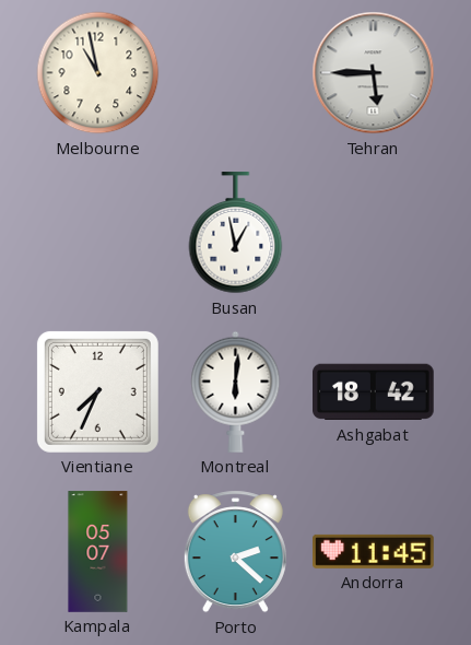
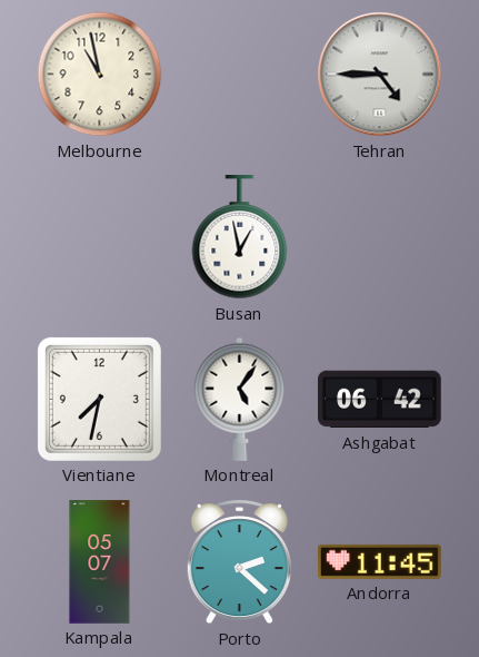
Tehran: 5:45 -> 4:45 (380, 75)
Vientiane: 7:34 -> 7:32 (99, 399)
Montreal: 6:01 -> 5:06 (240, 399)
Ashgabat: 18:42 -> 06:42 (380, 400)
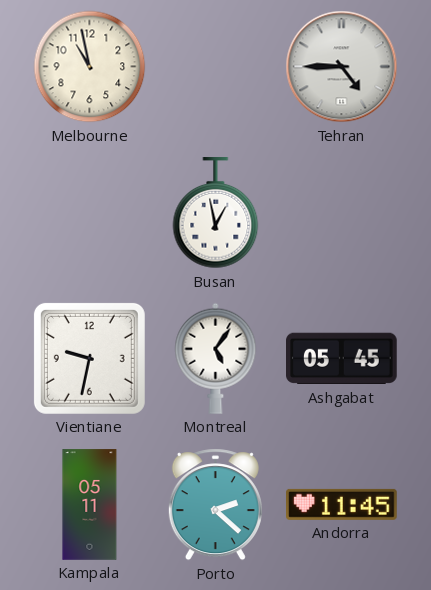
Vientiane: 7:32 -> 9:32 (89, 358)
Ashgabat: 06:42 -> 05:45 (342, 359)
Kampala: 05:07 -> 05:11 (90, 505)
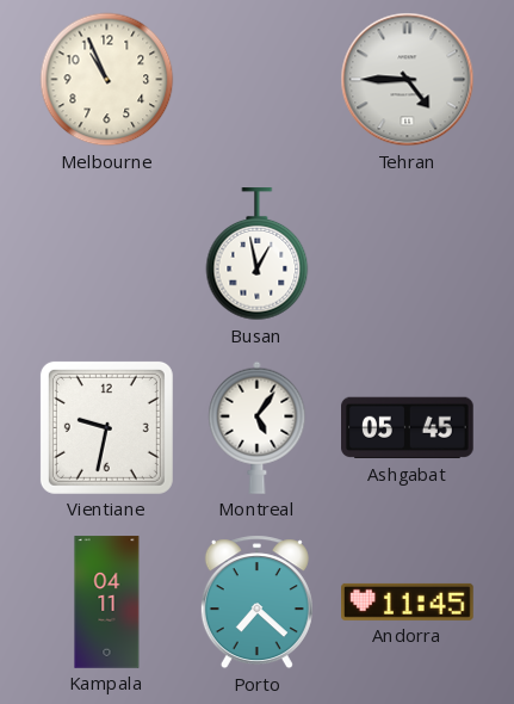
Melbourne: 10:58 -> 10:56 (107, 80)
Kampala: 05:11 -> 04:11 (107, 603)
Porto: 2:22 -> 7:22 (256, 603)
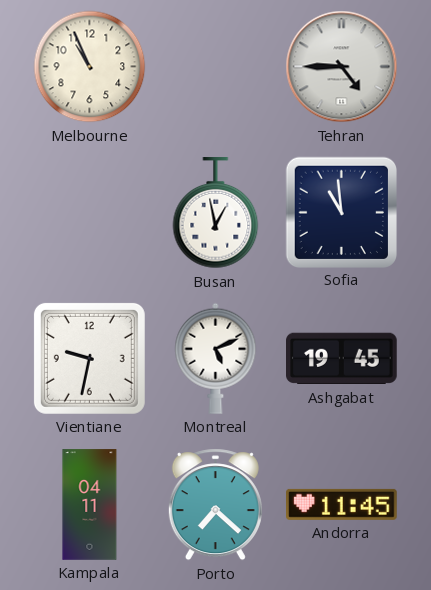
Sofia: none -> 10:59 (341, 212)
Montreal: 5:06 -> 5:11 (216, 358)
Ashgabat: 05:45 -> 19:45 (342, 359)
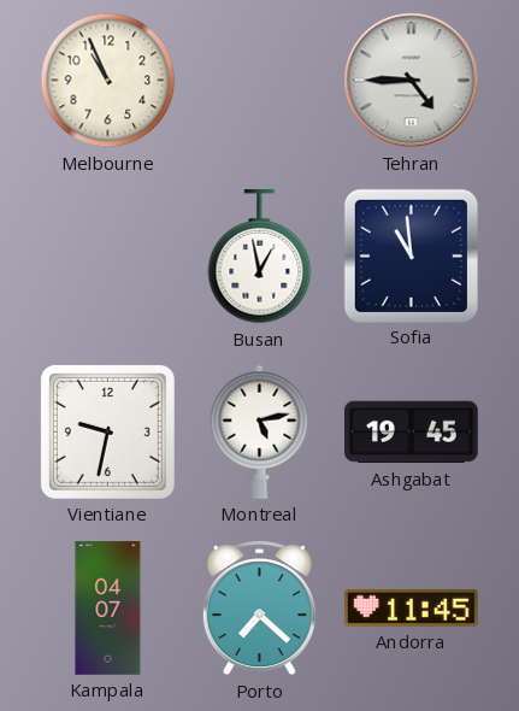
Montreal: 5:11 -> 5:13 (260, 431)
Kampala: 04:11 -> 04:07 (108, 609)
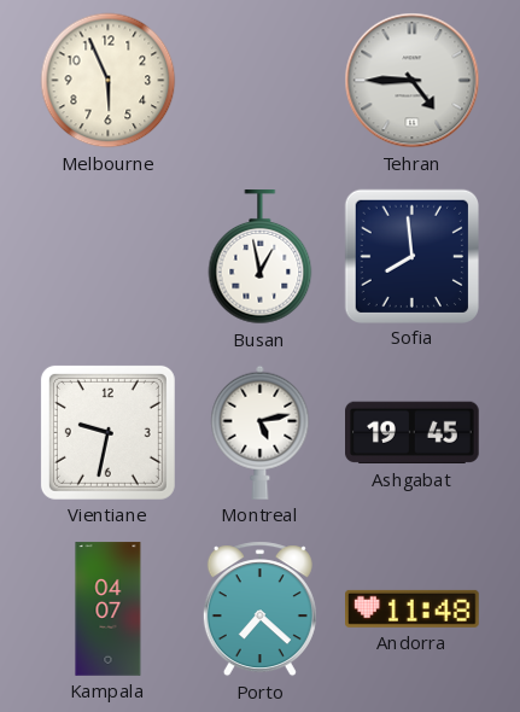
Melbourne: 10:56 -> 5:56 (109, 81)
Sofia: 10:59 -> 7:59 (411, 256)
Andorra: 11:45 -> 11:48 (413, 608)
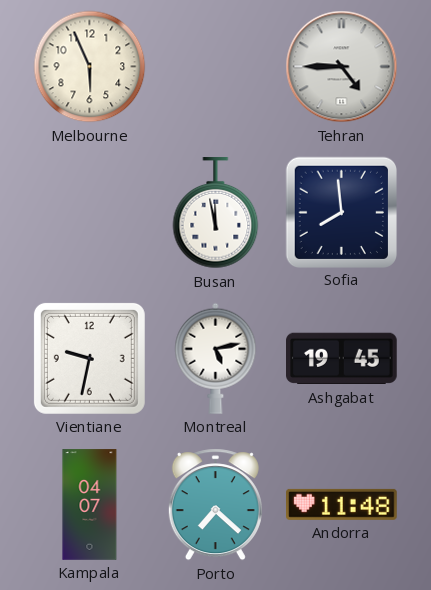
Busan: 12:58 -> 11:58 (216, 213)
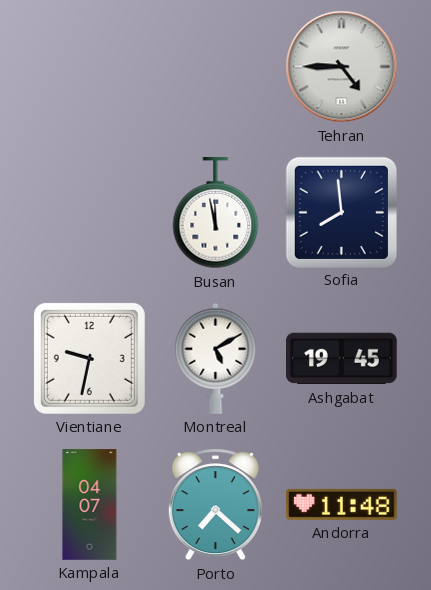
Melbourne: 5:56 -> none (90, 67)
Montreal: 5:13 -> 5:10 (216, 358)
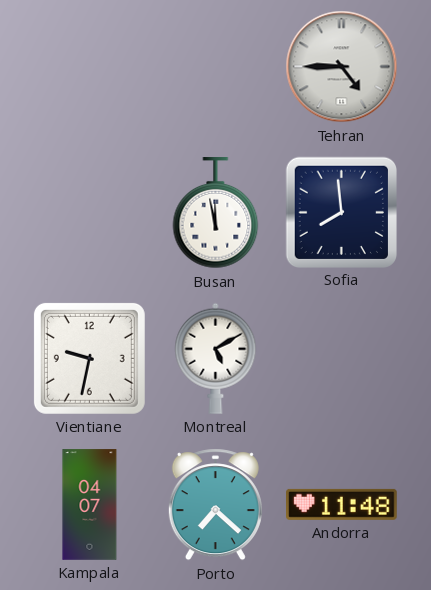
Ashgabat: 19:45 -> none (342, 359)
